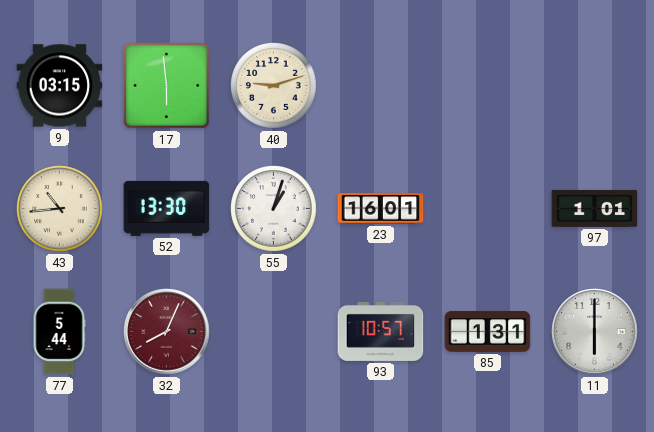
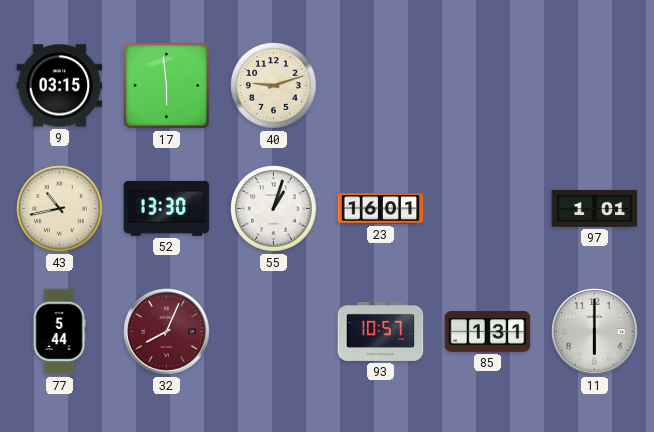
43: 10:44 -> 10:43 (60, 209)
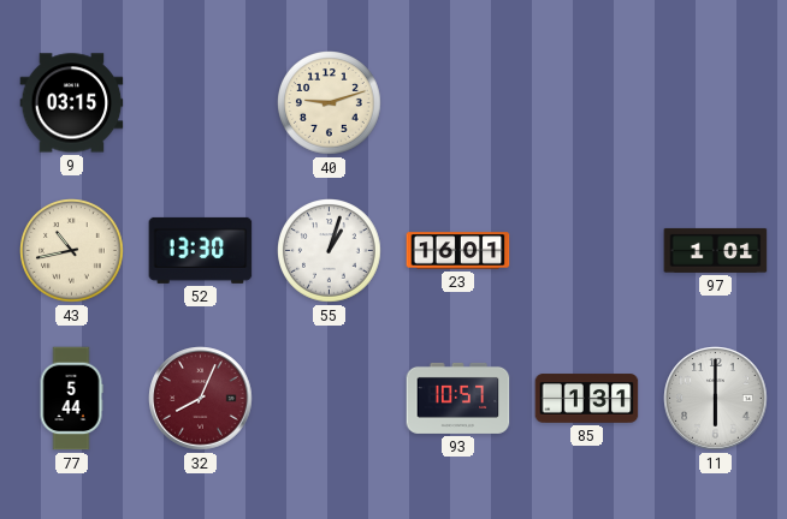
17: 5:59 -> none (167, 86)
